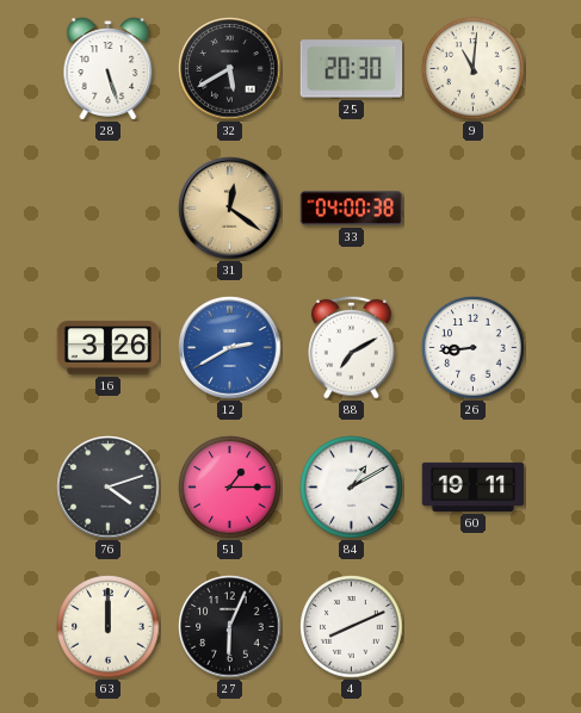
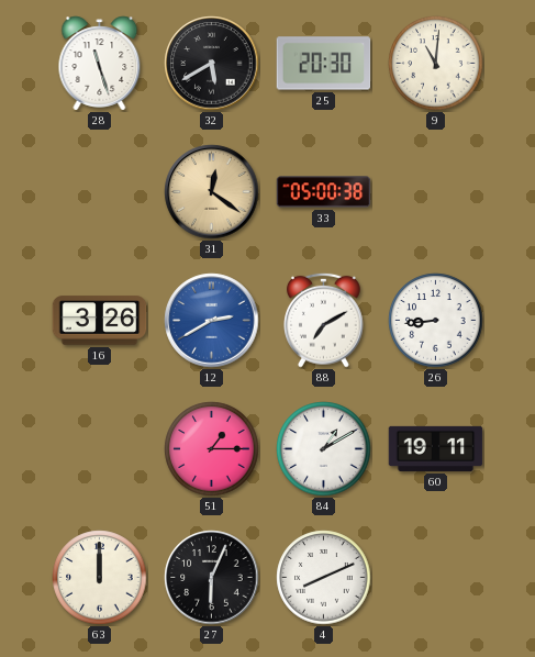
28: 5:27 -> 11:27 (100, 64)
33: 04:00 -> 05:00 (324, 192)
76: 4:12 -> none (109, 488)
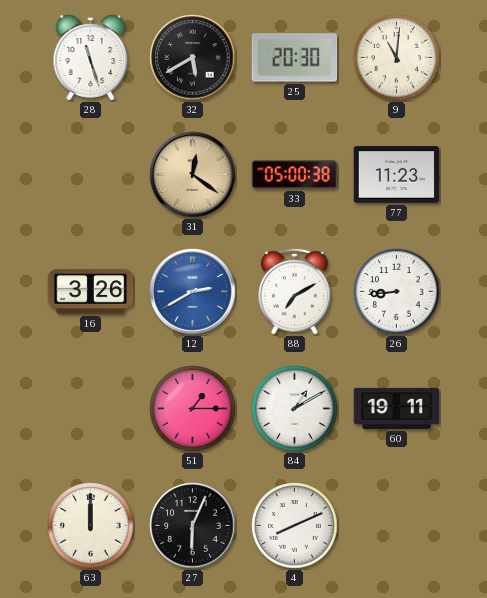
77: none -> 11:23 (397, 175)
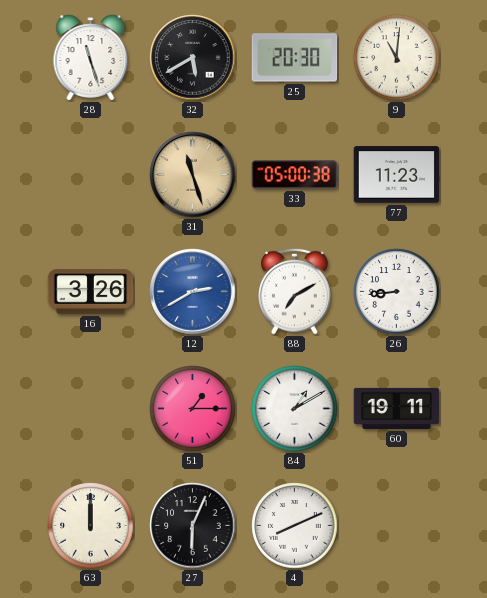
31: 12:21 -> 11:27 (193, 175)
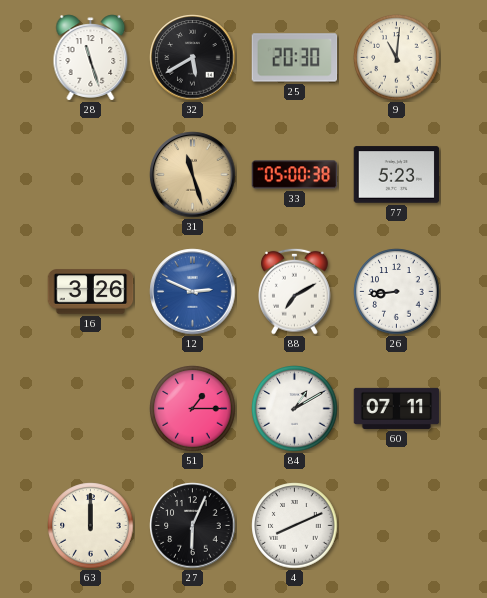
77: 11:23 -> 5:23 (397, 175)
12: 2:40 -> 2:49 (193, 292)
60: 19:11 -> 07:11 (397, 408)
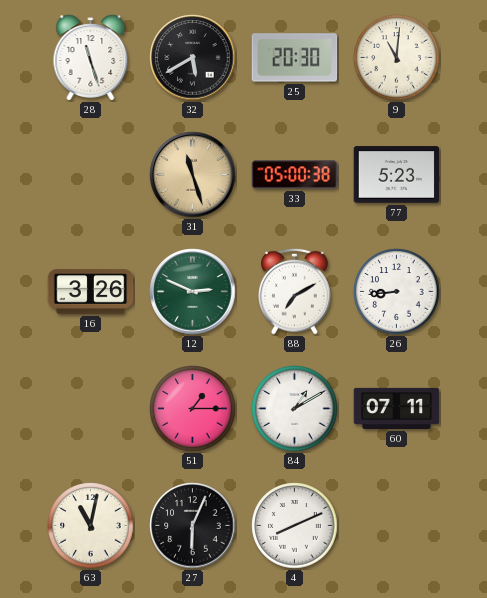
12 dial: blue -> green (193, 292)
63: 12:00 -> 11:02 (91, 526)
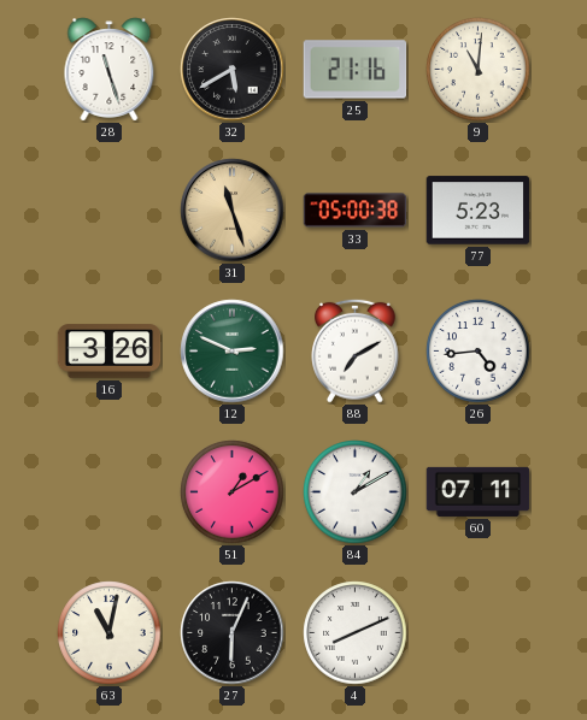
25: 20:30 -> 21:16 (356, 70)
26: 8:44 -> 4:44 (479, 352)
51: 1:15 -> 1:10 (233, 492)
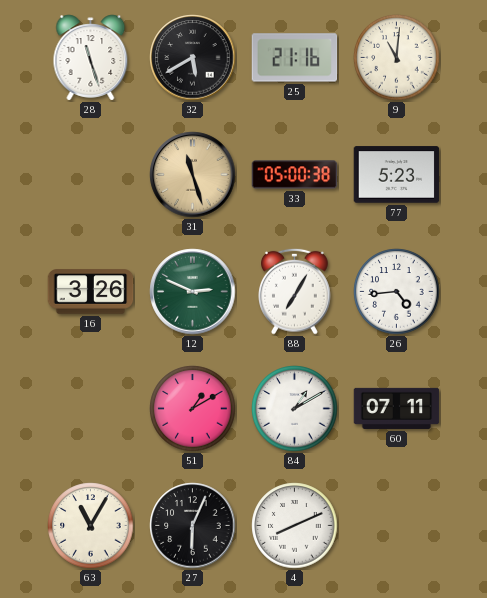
88: 7:10 -> 7:05 (295, 291)
63: 11:02 -> 11:05 (91, 526)
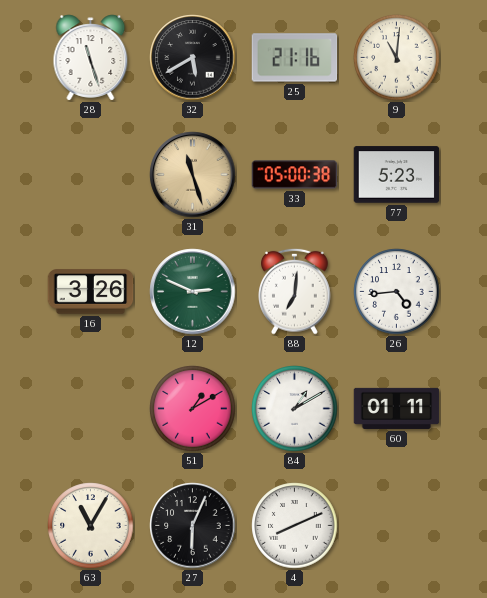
88: 7:05 -> 7:01 (295, 291)
60: 07:11 -> 01:11 (397, 408)
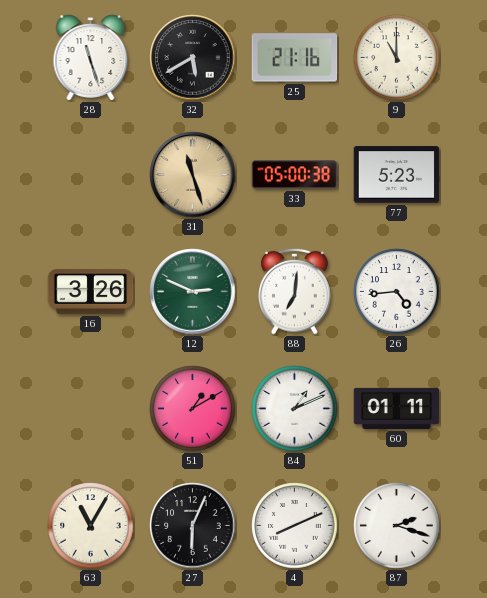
9: 11:01 -> 11:00 (397, 58)
84: 1:10 -> 1:11 (295, 409)
87: none -> 2:18 (397, 526)
